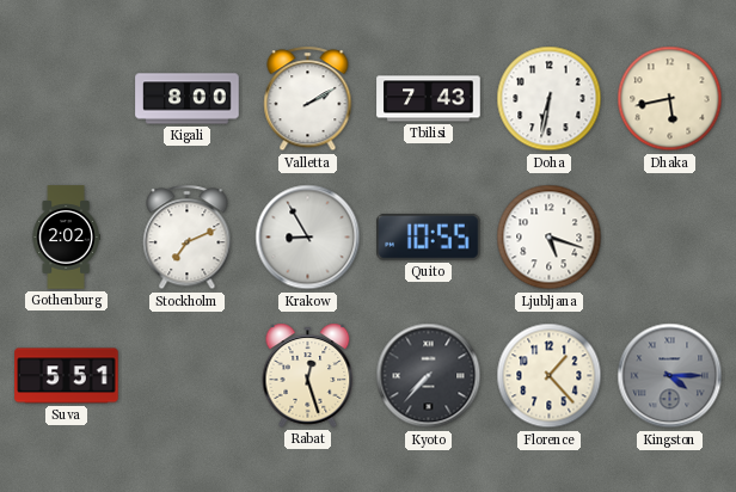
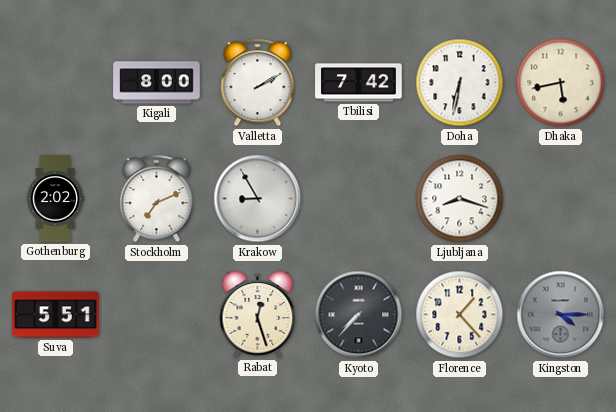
Tbilisi: 7:43 -> 7:42 (359, 83)
Quito: 10:55 -> none (429, 238)
Ljubljana: 5:18 -> 8:18 (460, 199)
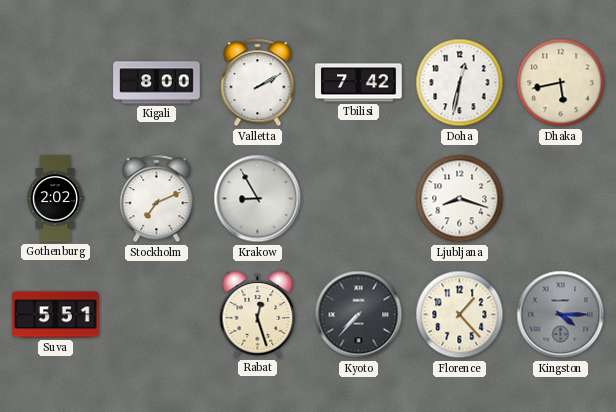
Doha: 6:32 -> 12:32 (460, 83)
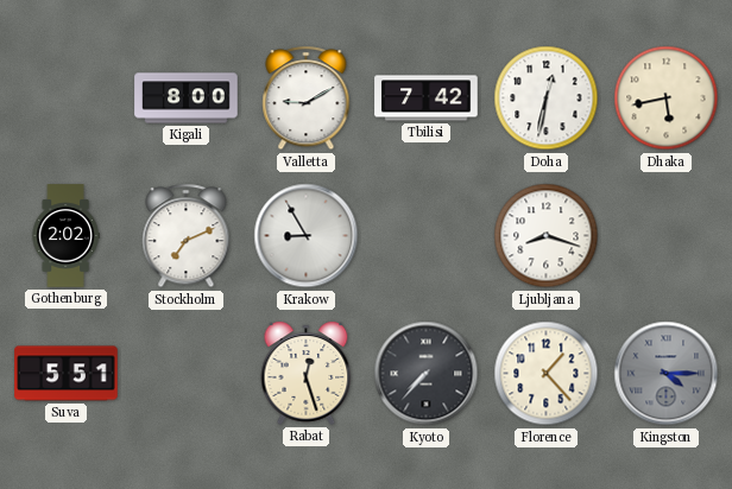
Valletta: 2:10 -> 9:10 (307, 99)
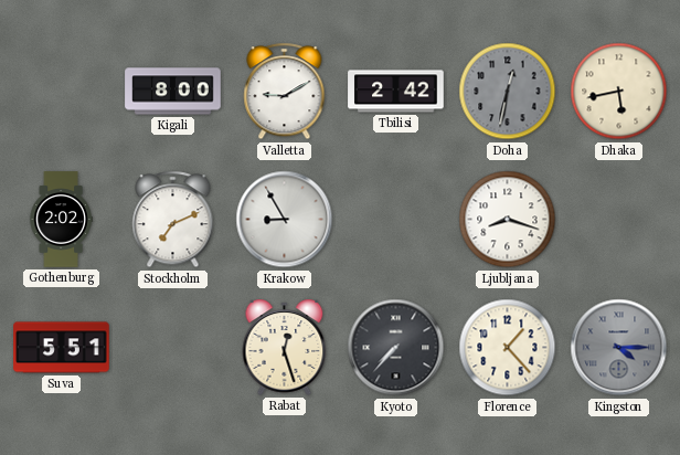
Tbilisi: 7:42 -> 2:42 (396, 92)
Doha dial: white -> grey (508, 92)
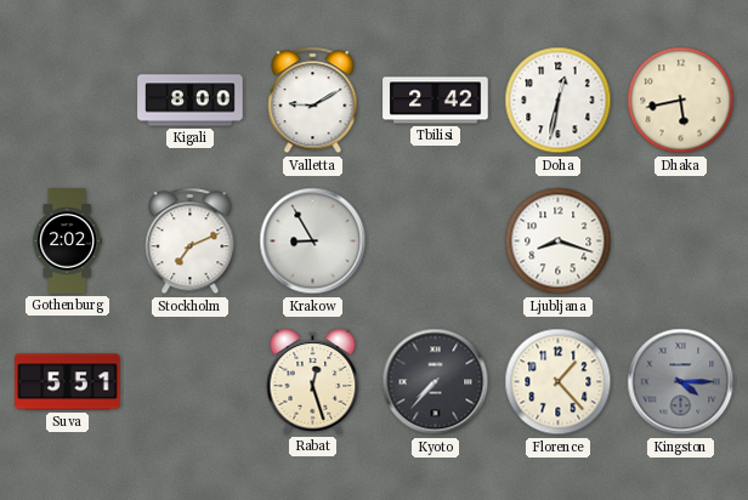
Doha dial: grey -> white (559, 101)
